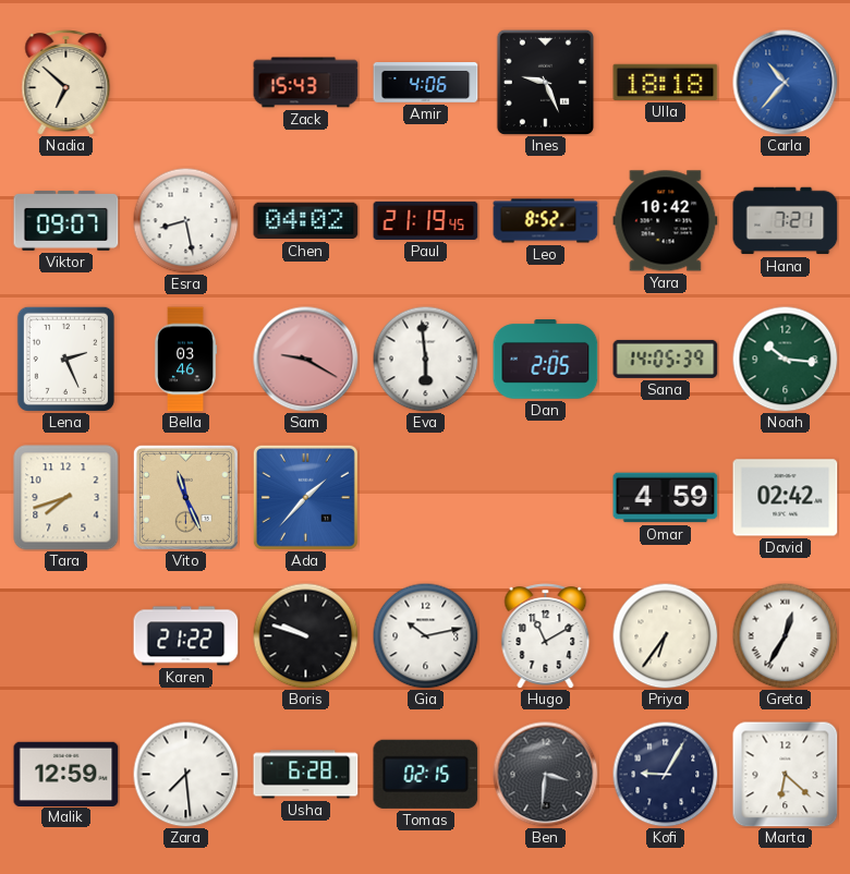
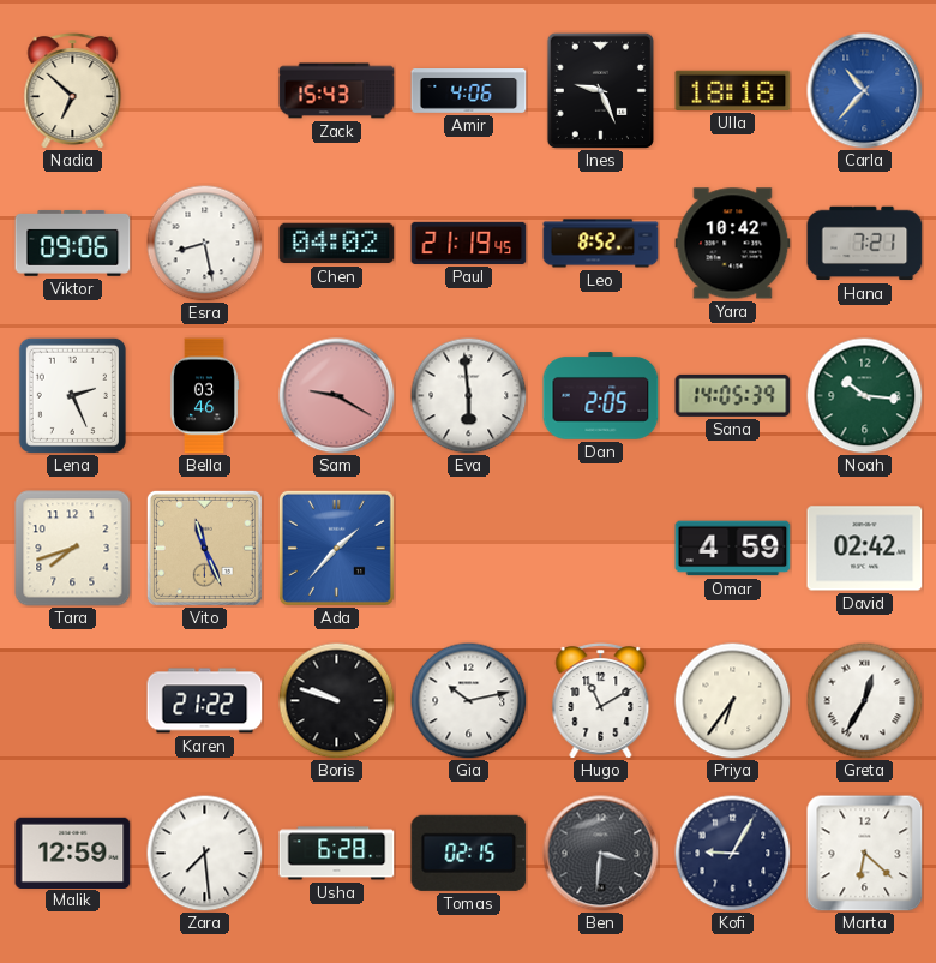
Viktor: 09:07 -> 09:06 (73, 244)
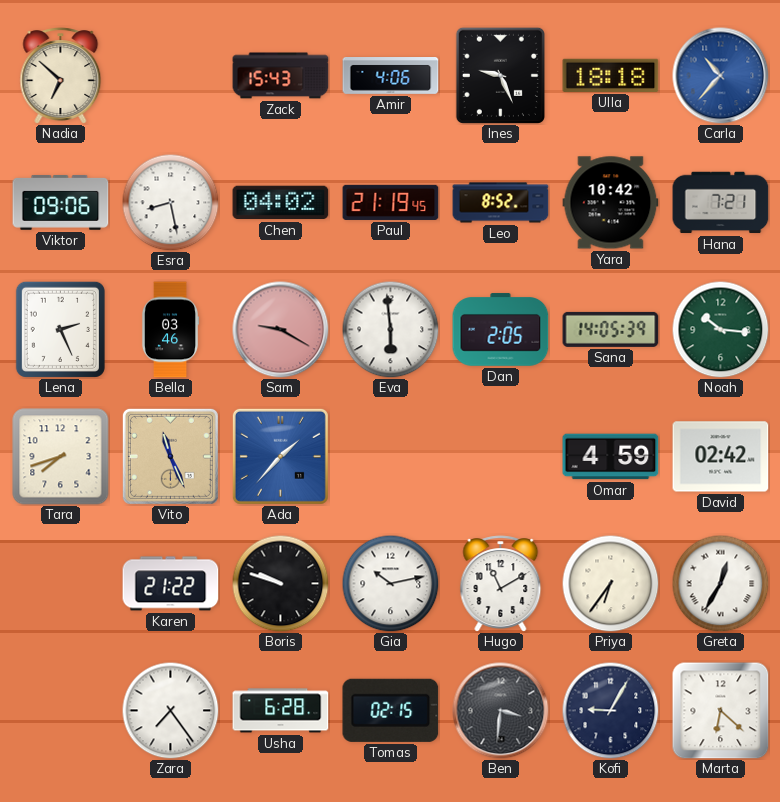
Malik: 12:59 -> none (73, 853)
Zara: 7:29 -> 7:24 (170, 710)
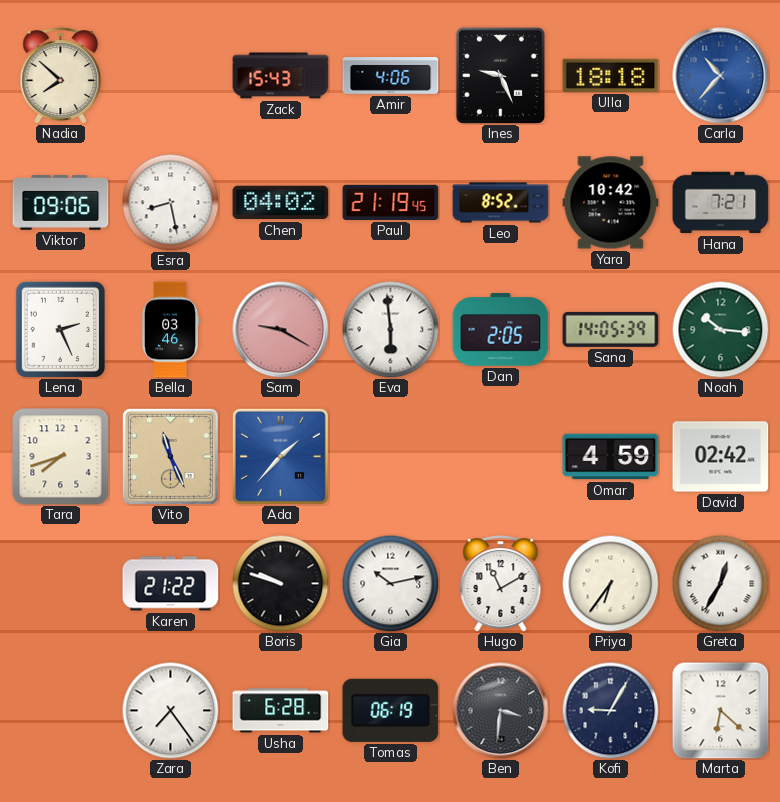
Nadia: 6:52 -> 7:52 (61, 76)
Tomas: 02:15 -> 06:19 (391, 710)
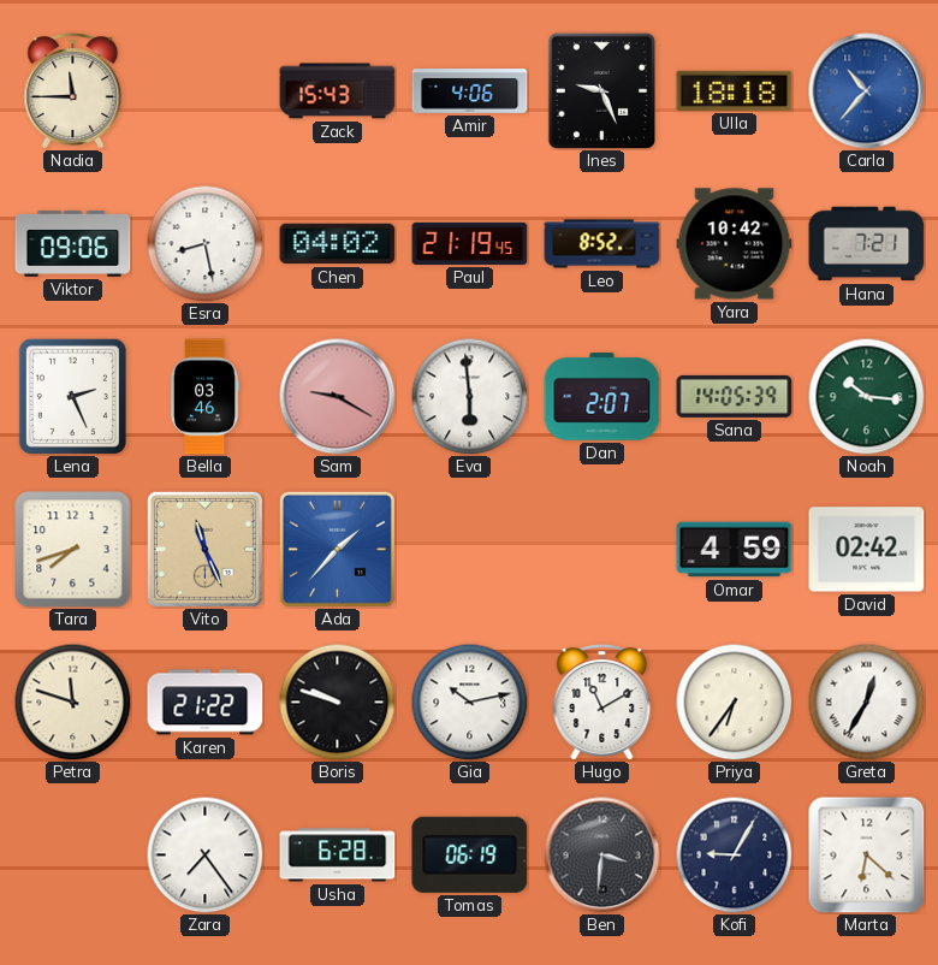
Nadia: 7:52 -> 11:45 (73, 91)
Dan: 2:05 -> 2:07 (602, 397)
Petra: none -> 11:48 (72, 701)
